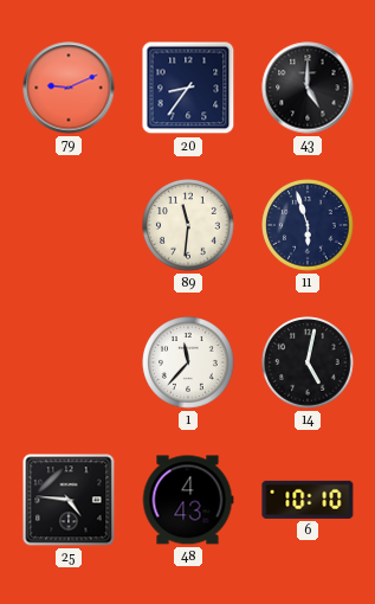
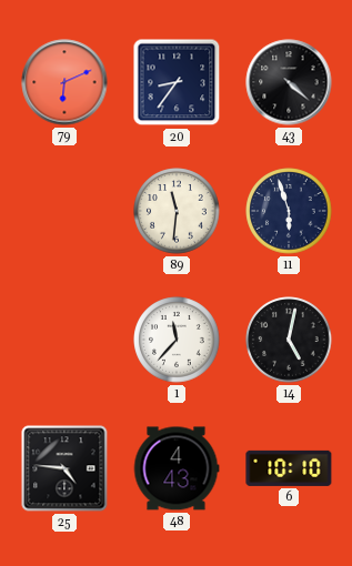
79: 9:11 -> 6:11 (64, 82)
43: 5:00 -> 4:22 (289, 82)
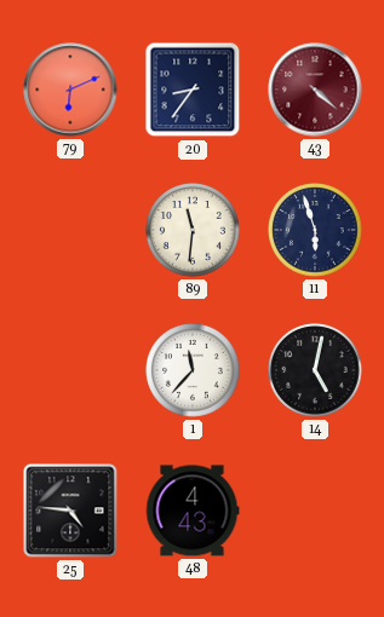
43 dial: black -> burgundy (315, 90)
6: 10:10 -> none (289, 468)
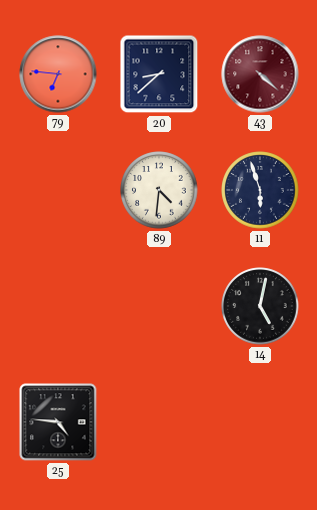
79: 6:11 -> 6:46 (58, 74)
20: 8:36 -> 8:38 (159, 74)
89: 11:31 -> 4:31 (159, 190)
1: 11:37 -> none (193, 370)
48: 4:43 -> none (193, 511)
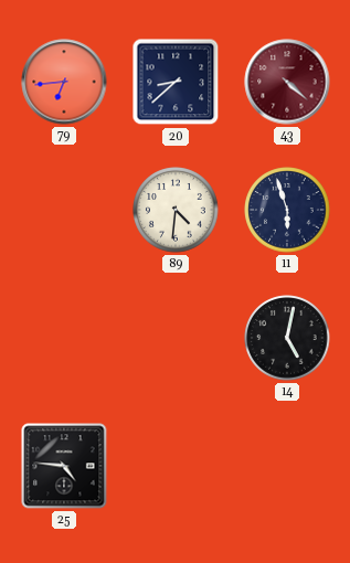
79: 6:46 -> 6:44 (64, 82)
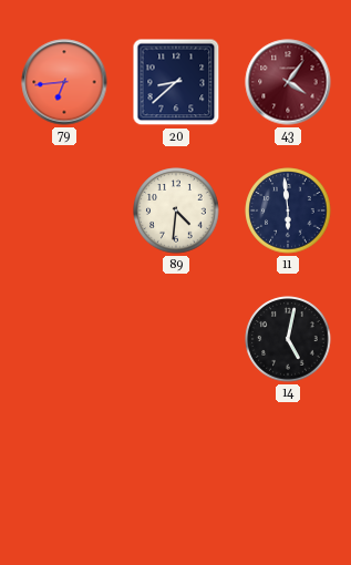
43: 4:22 -> 4:06 (288, 82)
11: 5:57 -> 5:59 (288, 210)
25: 4:46 -> none (64, 466)
